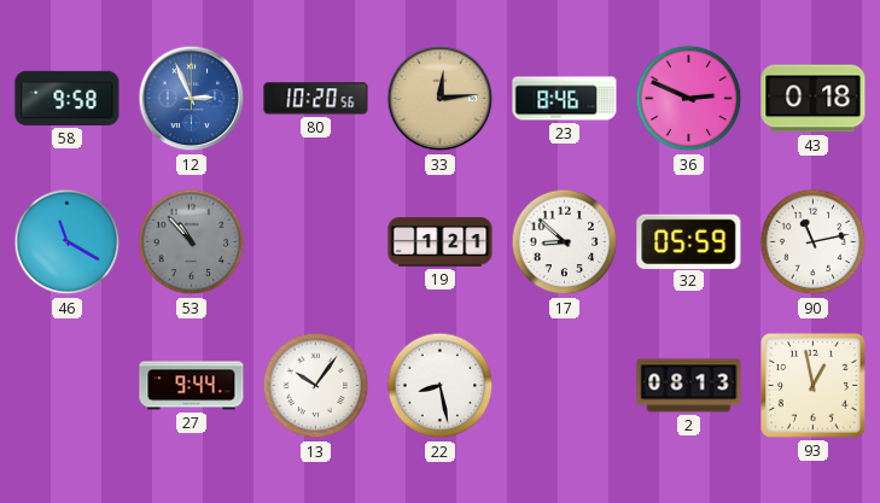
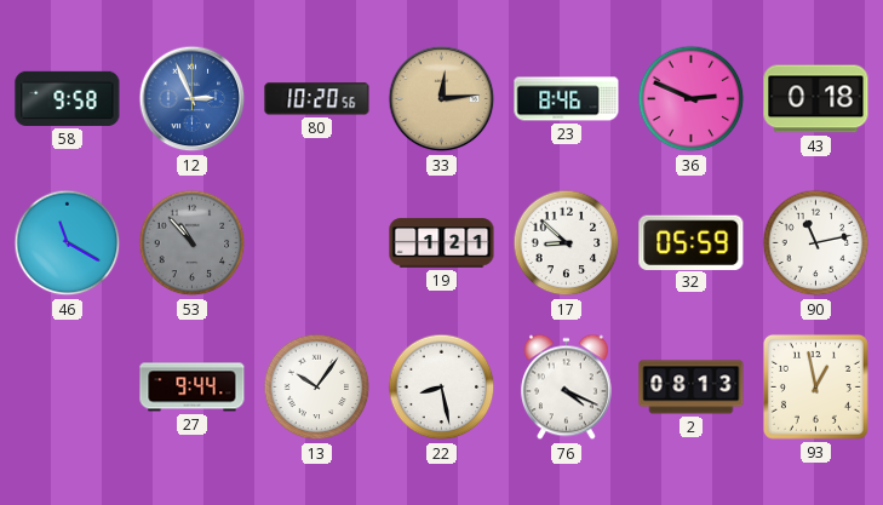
76: none -> 4:19 (566, 388)
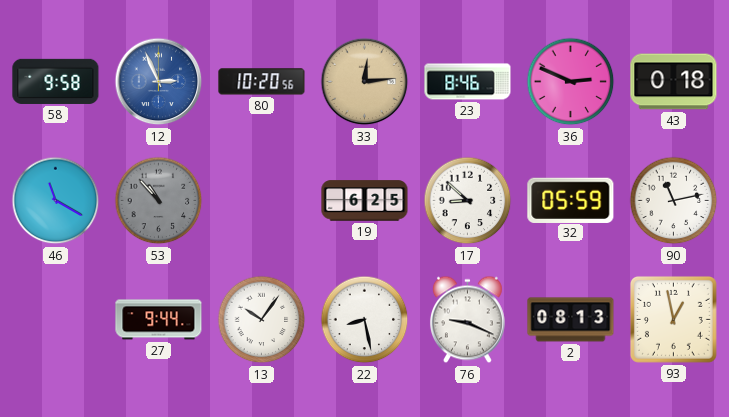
19: 1:21 -> 6:25 (365, 201)
76: 4:19 -> 9:19 (467, 320)
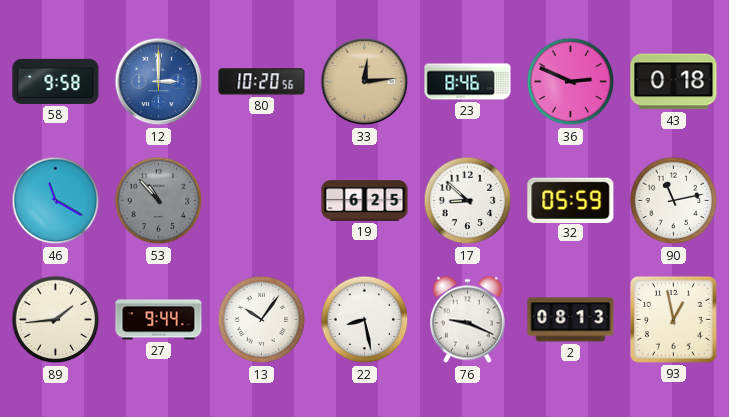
12: 2:56 -> 3:00 (159, 82)
89: none -> 1:44 (56, 320)
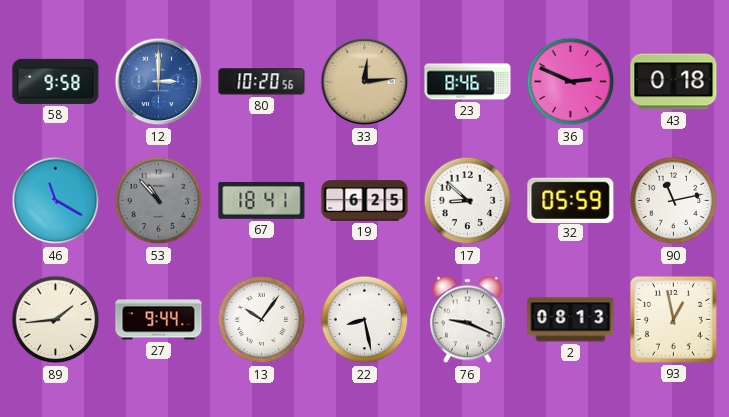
67: none -> 18:41 (262, 200)
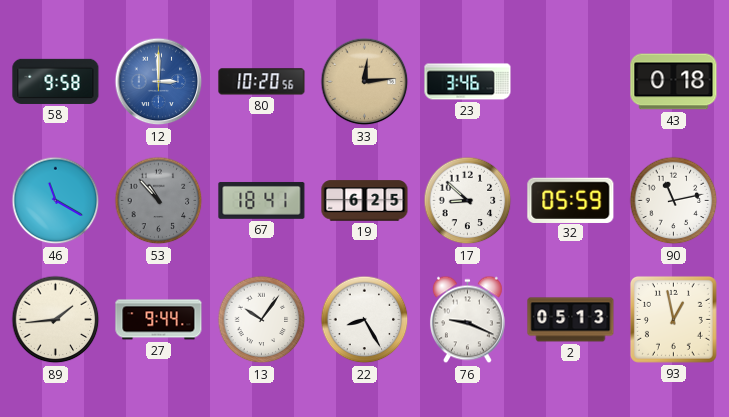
23: 8:46 -> 3:46 (468, 82)
36: 2:49 -> none (571, 82)
22: 8:28 -> 8:25 (365, 320)
2: 08:13 -> 05:13 (571, 320)
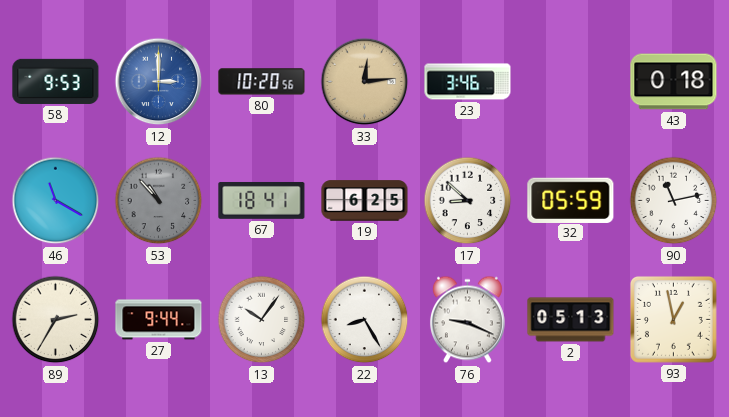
58: 9:58 -> 9:53 (56, 81)
89: 1:44 -> 2:35 (56, 320)
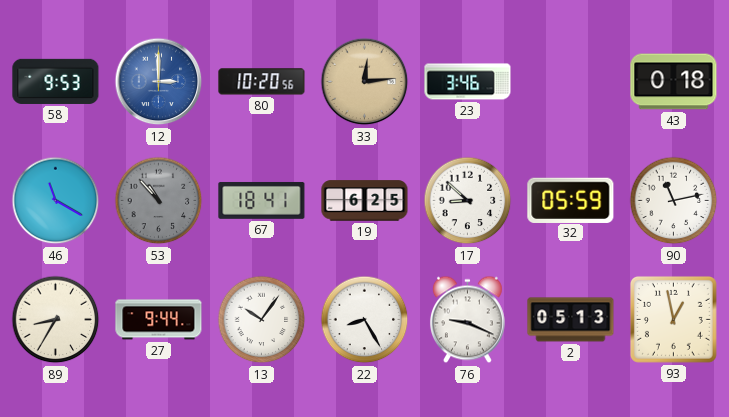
89: 2:35 -> 8:35 (56, 320)
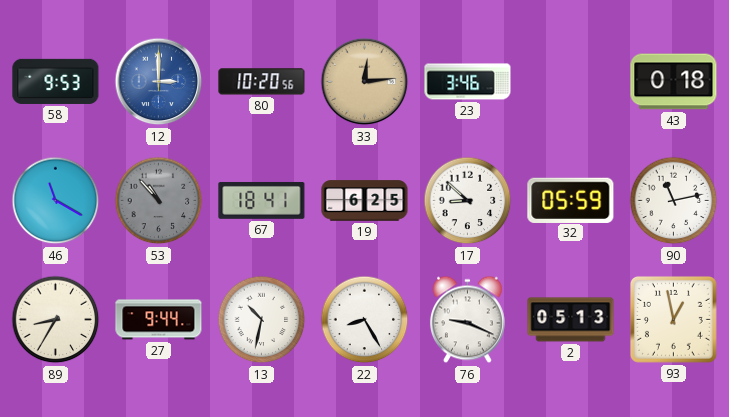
13: 10:06 -> 10:32 (262, 320)
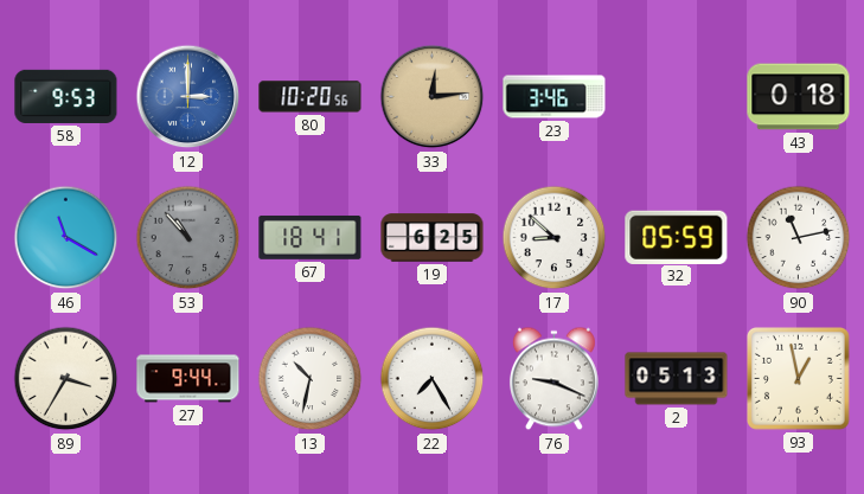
89: 8:35 -> 3:35 (66, 379)
22: 8:25 -> 7:25 (433, 379)
